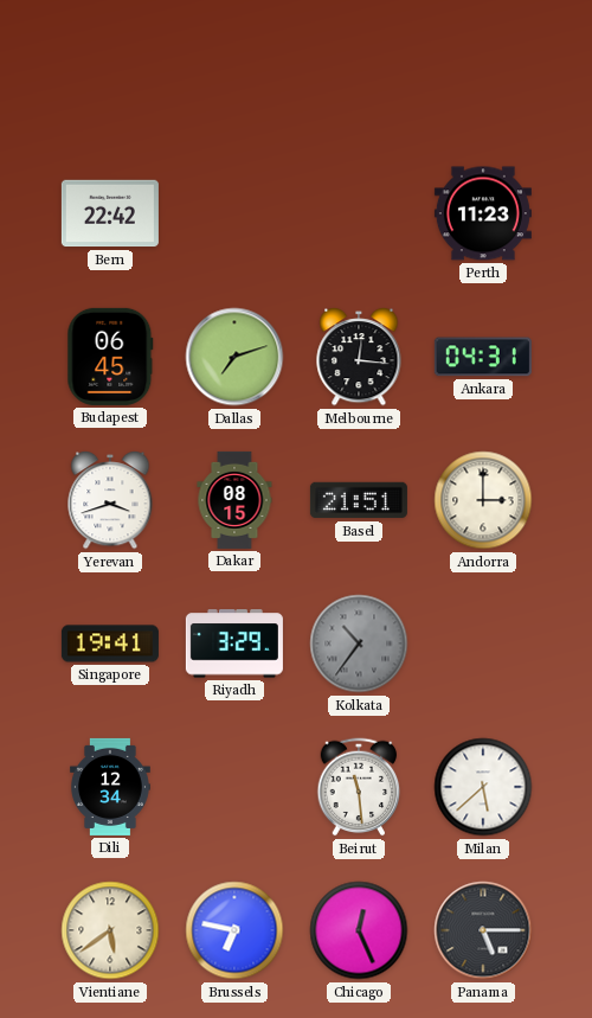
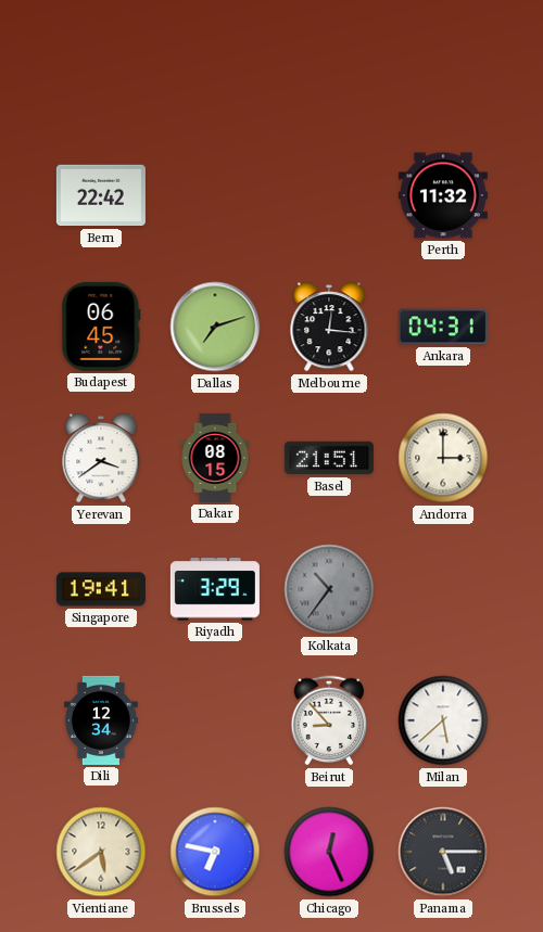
Perth: 11:23 -> 11:32 (443, 195)
Yerevan: 3:42 -> 3:39 (101, 459)
Beirut: 11:29 -> 8:53 (329, 720)
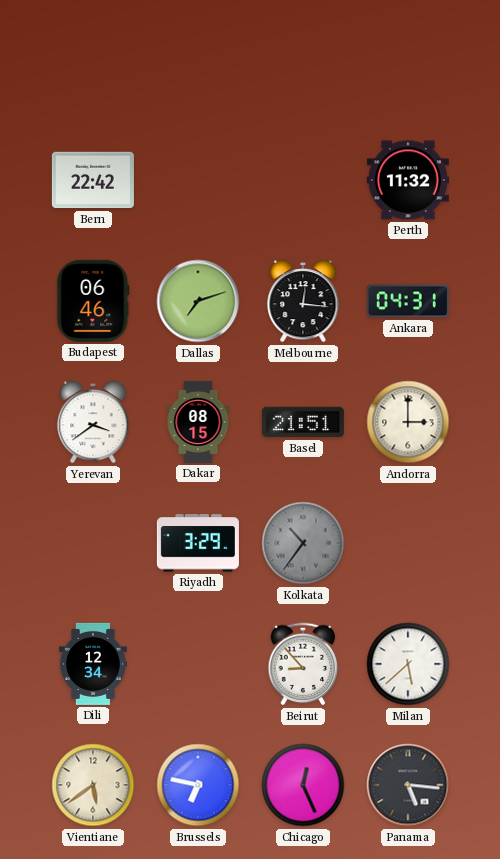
Budapest: 06:45 -> 06:46 (93, 301)
Singapore: 19:41 -> none (101, 589)
Panama: 5:15 -> 5:16 (408, 785)
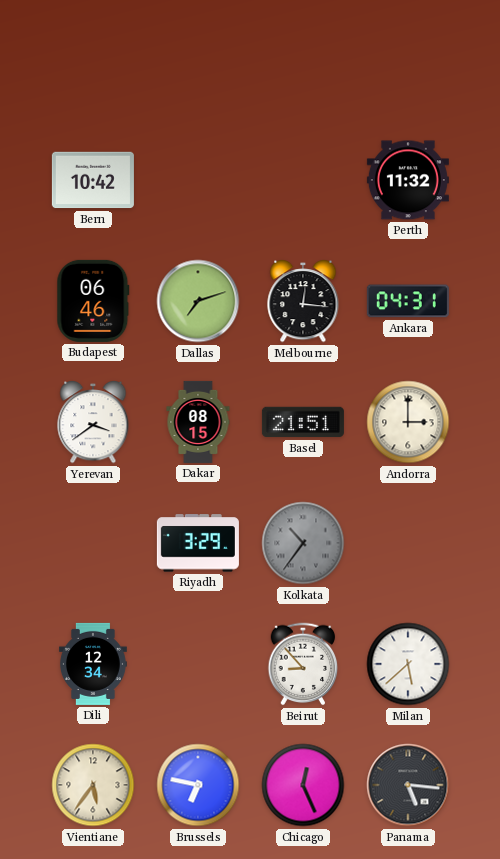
Bern: 22:42 -> 10:42 (93, 180)
Vientiane: 5:39 -> 5:36 (93, 785)
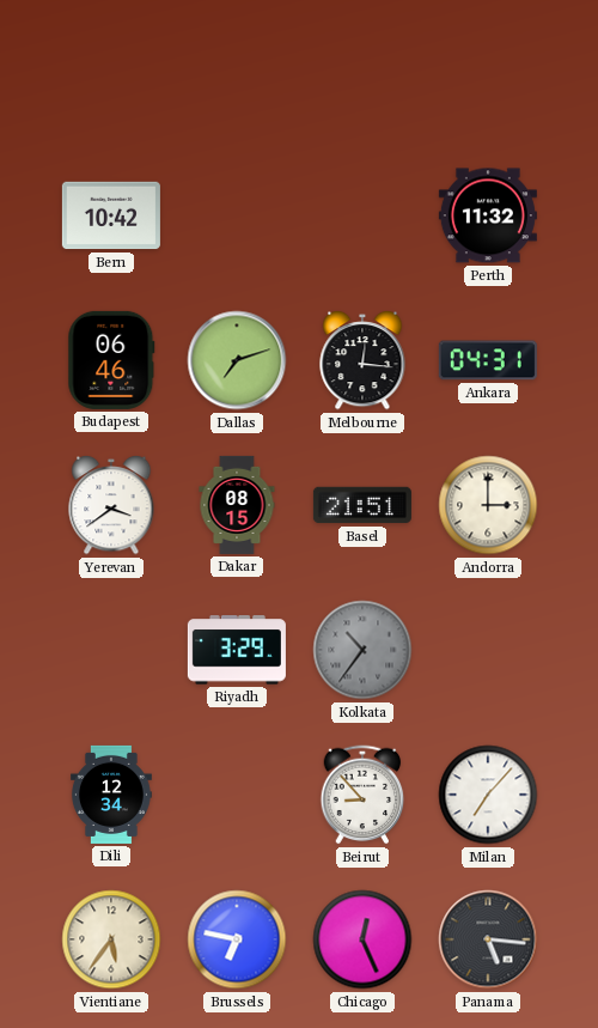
Milan: 5:38 -> 7:07 (488, 795)
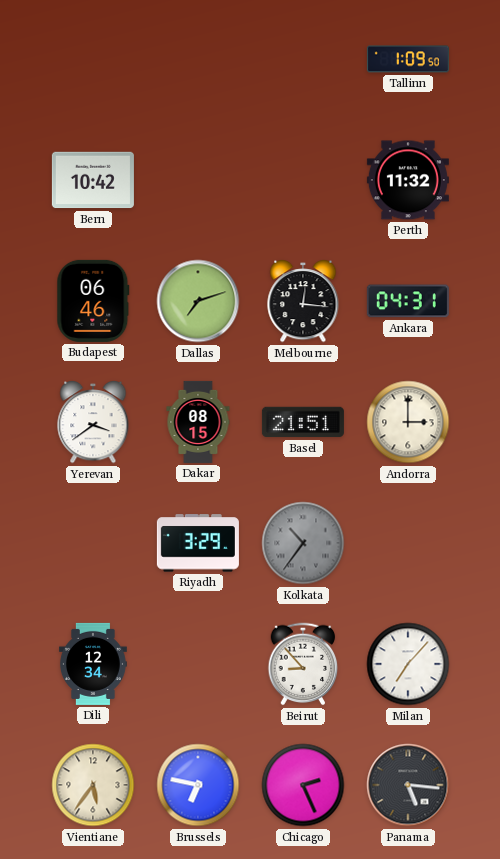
Tallinn: none -> 1:09 (408, 59)
Chicago: 12:26 -> 2:26 (303, 785)
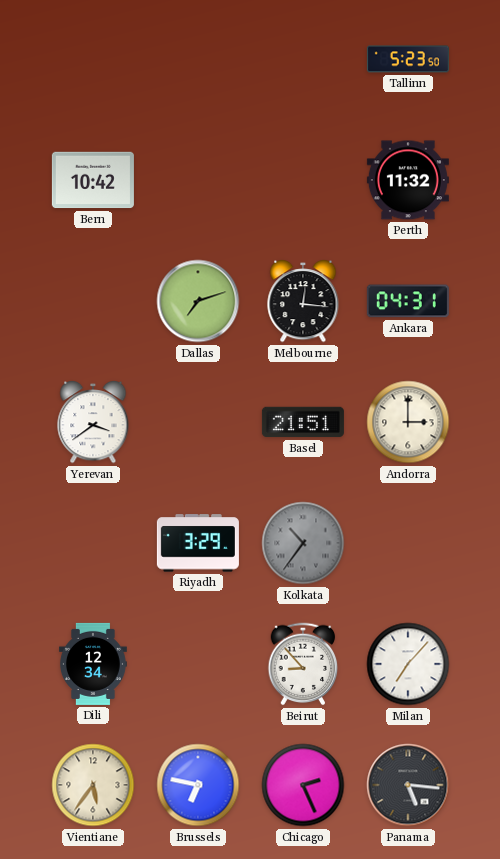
Tallinn: 1:09 -> 5:23 (408, 59)
Budapest: 06:46 -> none (93, 301)
Dakar: 08:15 -> none (198, 422)
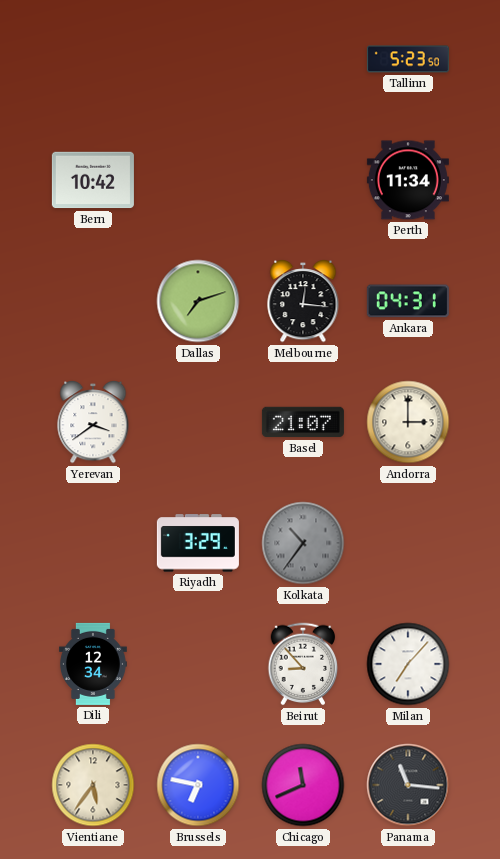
Perth: 11:32 -> 11:34 (408, 180)
Basel: 21:51 -> 21:07 (303, 422)
Chicago: 2:26 -> 11:41 (303, 785)
Panama: 5:16 -> 11:16 (408, 785)
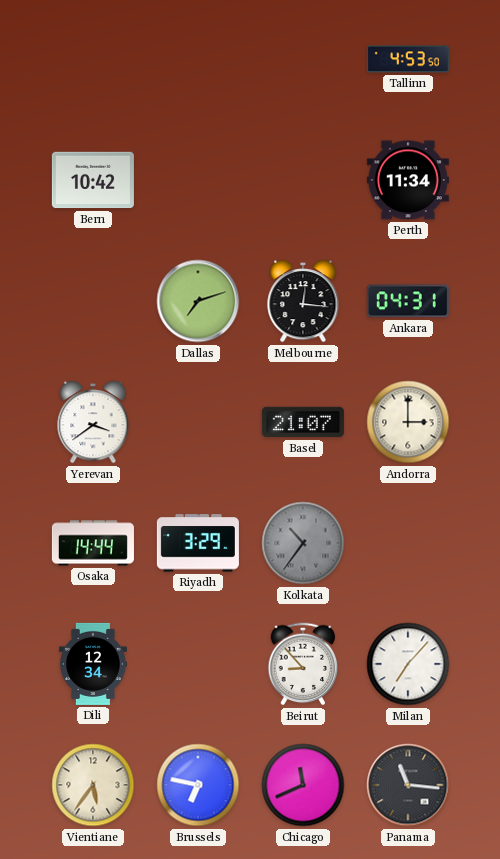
Tallinn: 5:23 -> 4:53 (408, 59)
Osaka: none -> 14:44 (93, 543)
